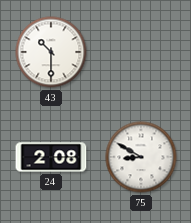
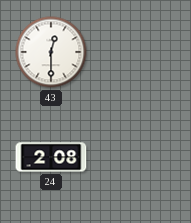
43: 10:30 -> 12:30 (51, 52)
75: 8:50 -> none (141, 157)
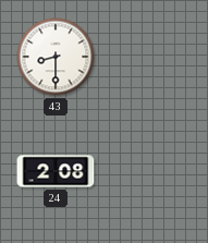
43: 12:30 -> 8:30 (56, 57)
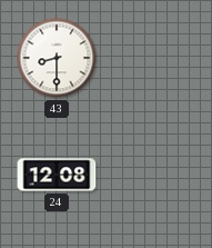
24: 2:08 -> 12:08 (57, 175)
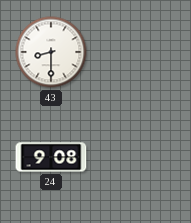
24: 12:08 -> 9:08 (51, 157)
